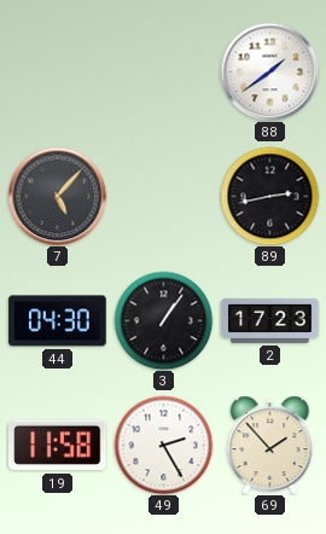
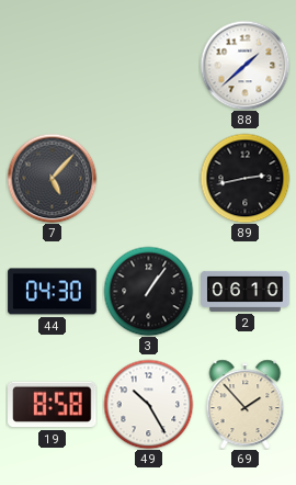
88: 1:39 -> 1:38 (244, 65)
2: 17:23 -> 06:10 (246, 291)
19: 11:58 -> 8:58 (53, 405)
49: 2:25 -> 10:25 (148, 404)
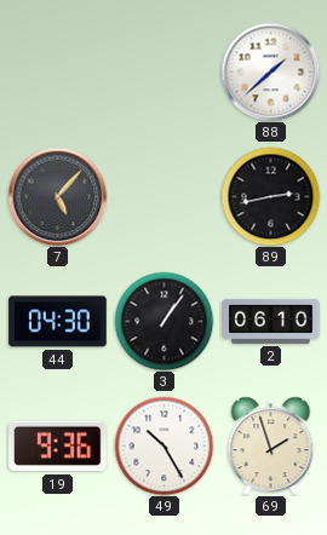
19: 8:58 -> 9:36 (58, 447)
69: 1:53 -> 1:57 (271, 445)
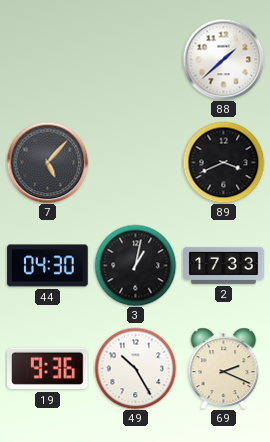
89: 2:43 -> 3:41 (223, 162)
3: 1:06 -> 1:02 (135, 265)
2: 06:10 -> 17:33 (224, 265)
69: 1:57 -> 2:19 (224, 368)
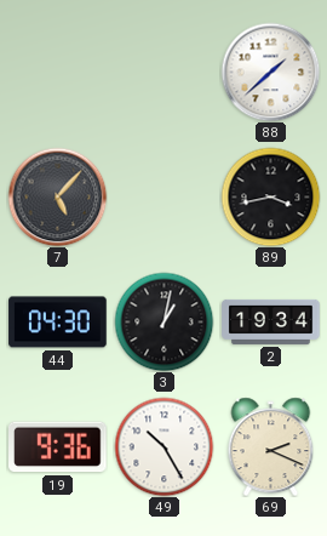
89: 3:41 -> 3:43 (270, 196)
2: 17:33 -> 19:34 (271, 321)
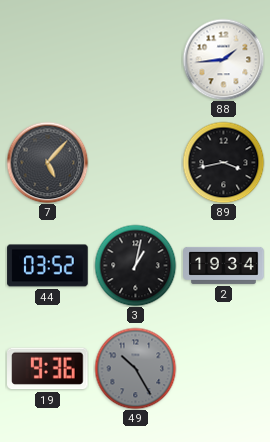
88: 1:38 -> 1:44 (223, 59)
44: 04:30 -> 03:52 (48, 266)
49 dial: white -> grey (135, 368)
69: 2:19 -> none (271, 446)
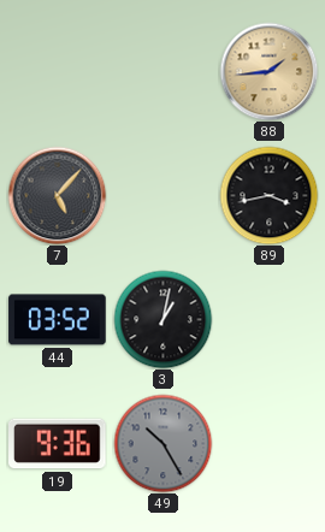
88 dial: white -> champagne (268, 71)
2: 19:34 -> none (224, 265)
